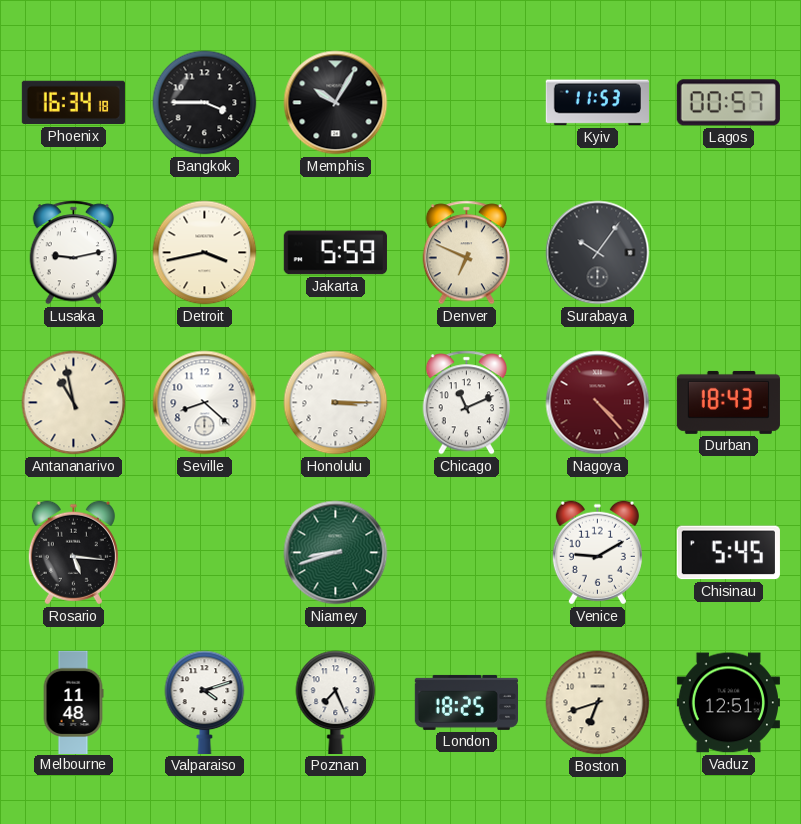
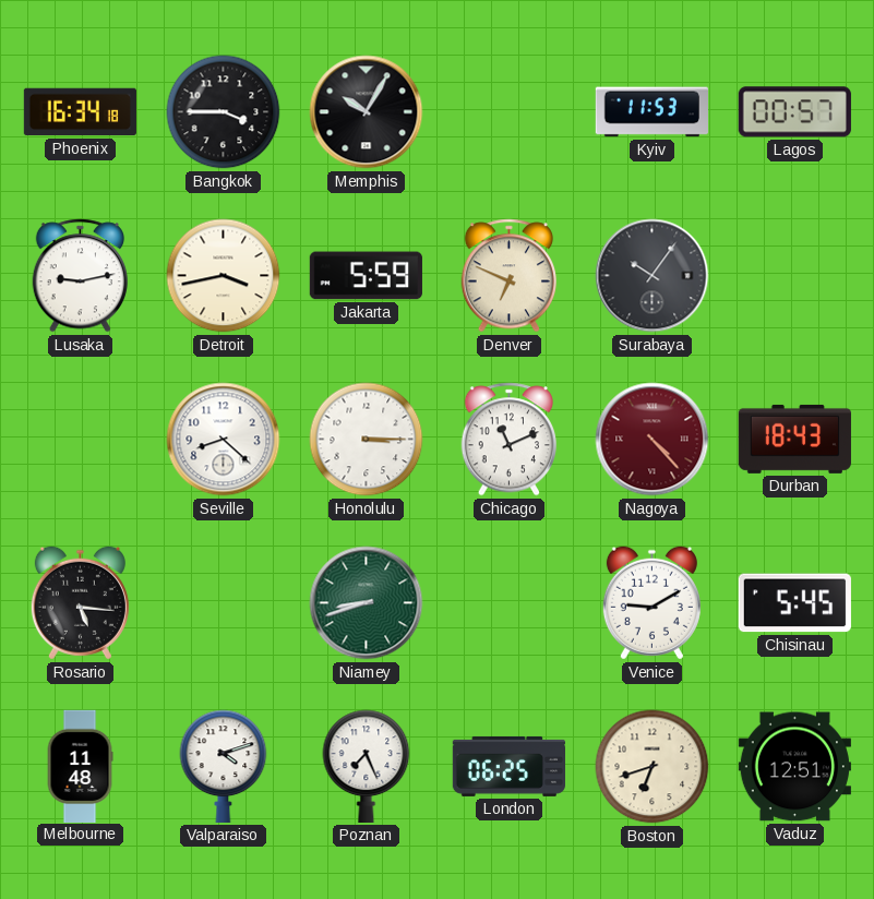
Antananarivo: 10:58 -> none (74, 403)
London: 18:25 -> 06:25 (508, 766)
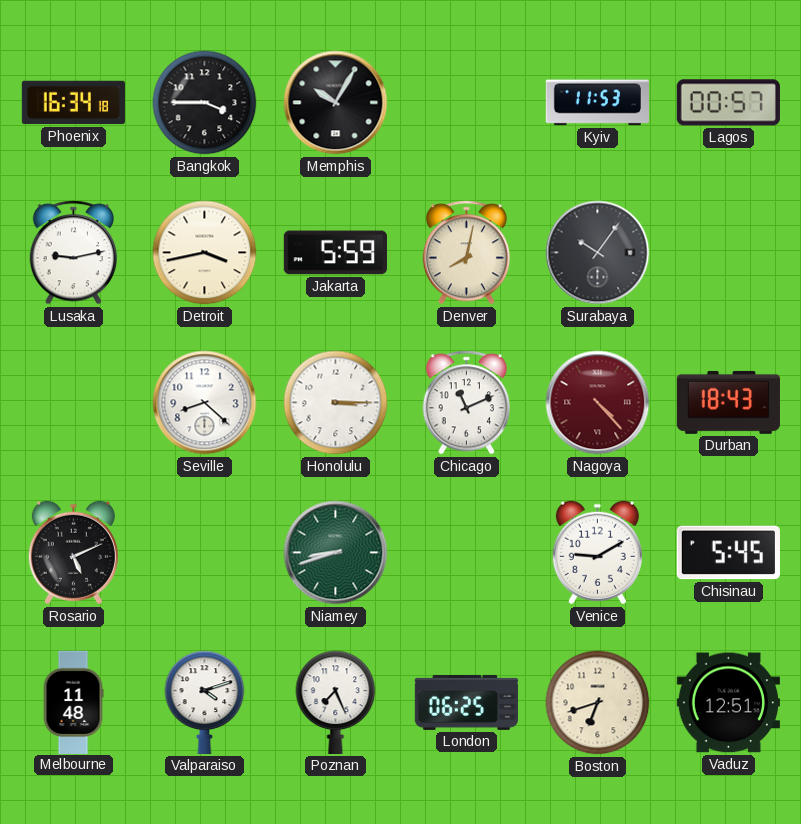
Denver: 6:49 -> 8:02 (466, 253)
Rosario: 5:16 -> 5:11 (73, 553)
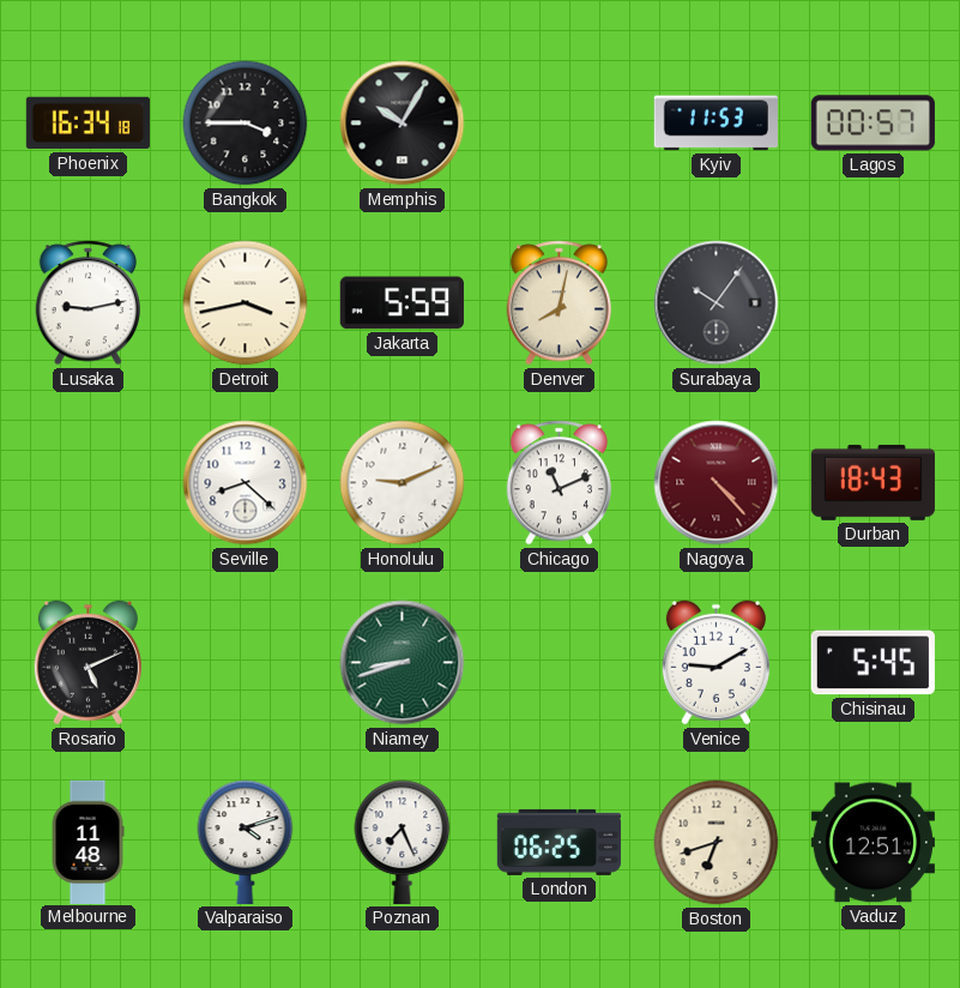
Honolulu: 3:15 -> 9:11 (403, 483)
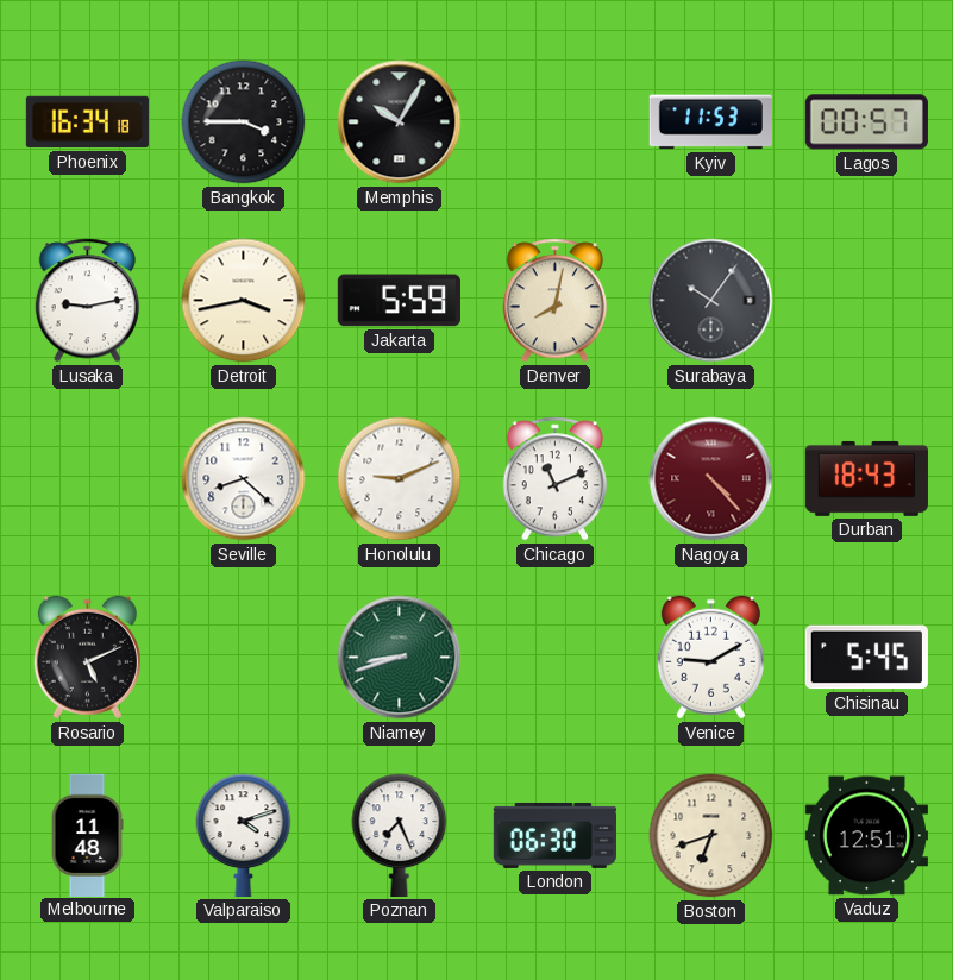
London: 06:25 -> 06:30 (554, 835)
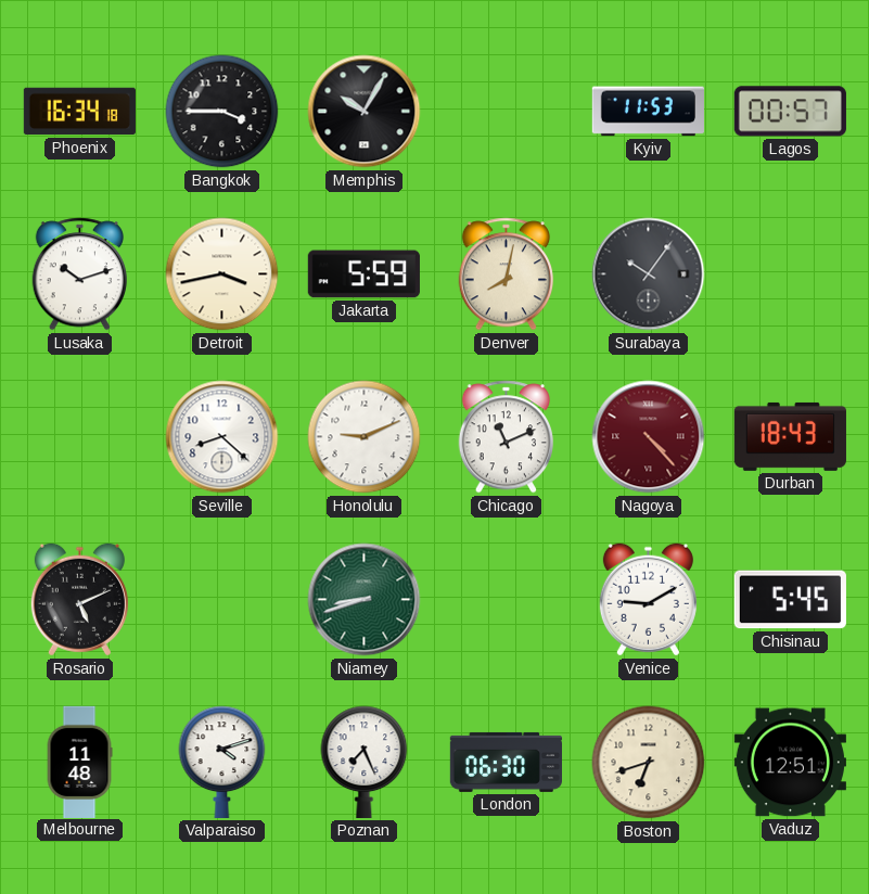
Lusaka: 9:13 -> 10:12 (79, 274)
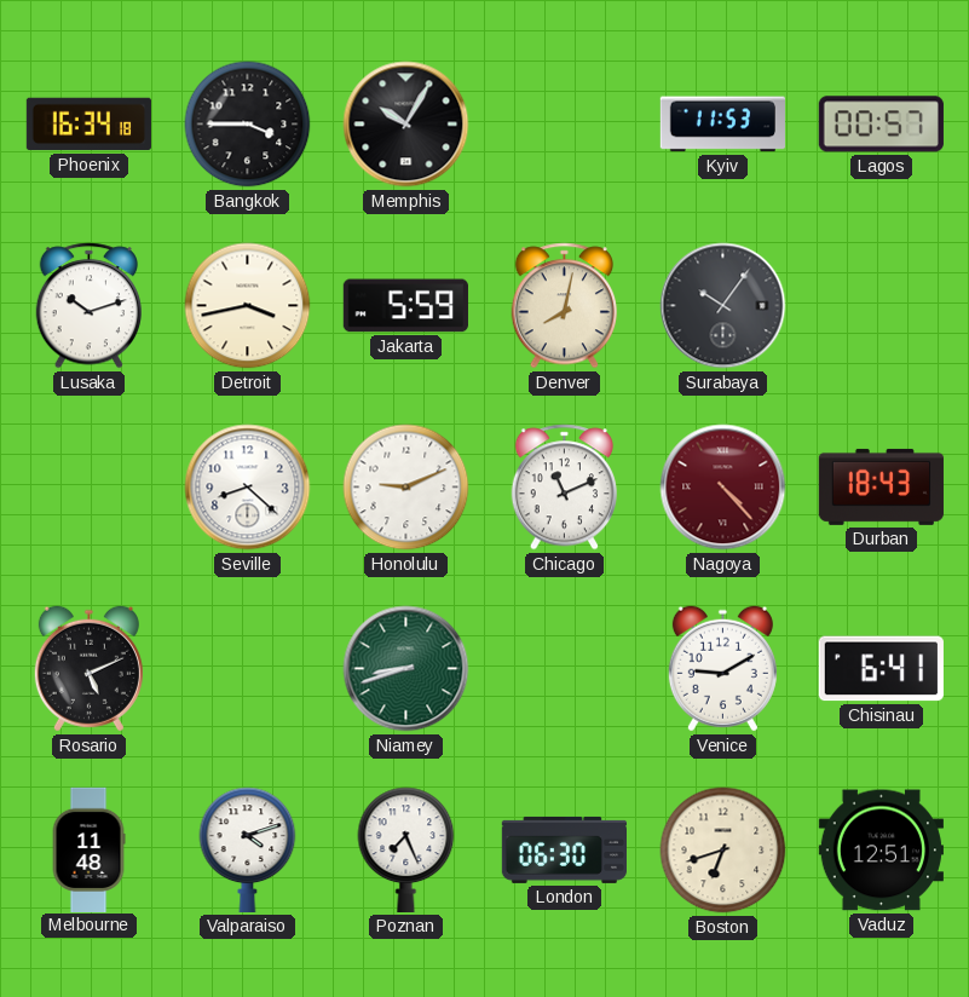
Chisinau: 5:45 -> 6:41 (881, 669)
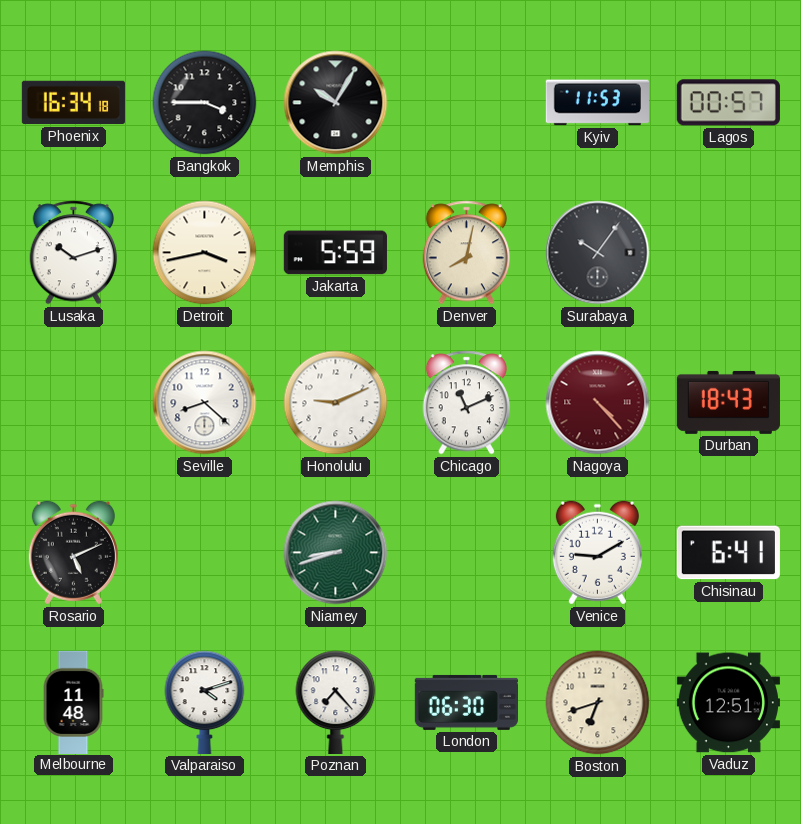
Poznan: 7:26 -> 7:23 (336, 702)
